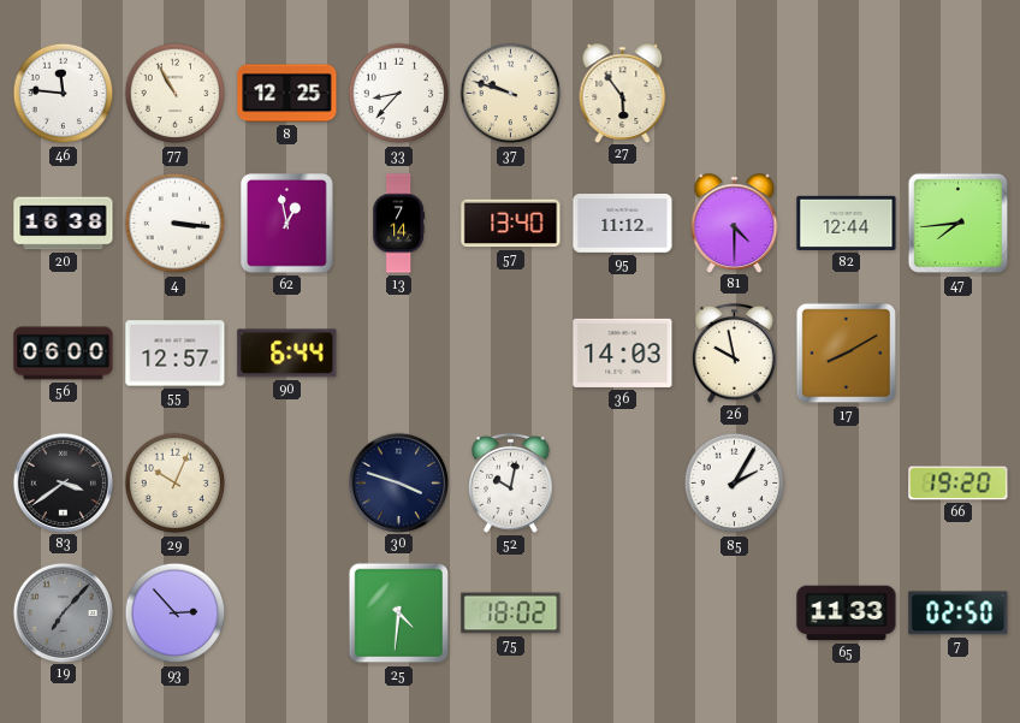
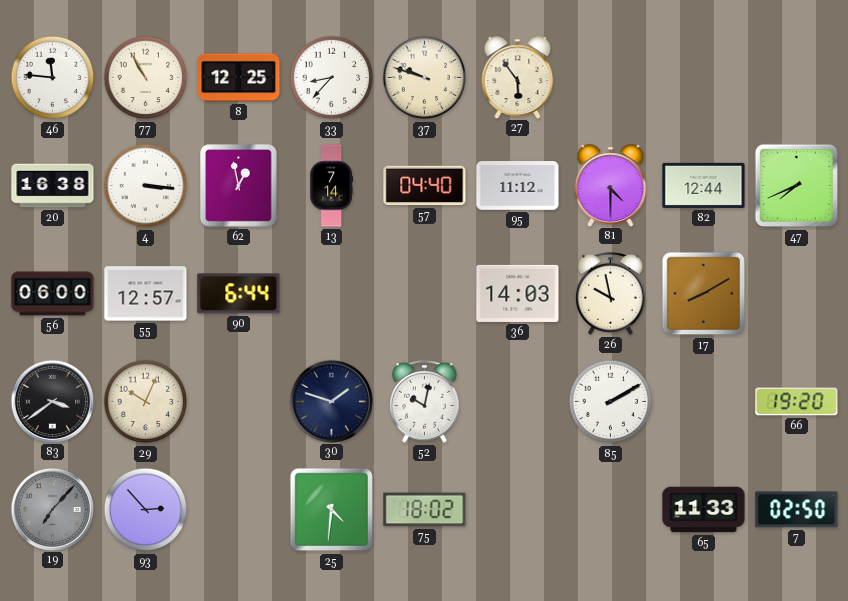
57: 13:40 -> 04:40 (425, 186)
47: 7:44 -> 7:41 (797, 186)
30: 3:48 -> 1:48 (331, 401)
85: 2:05 -> 2:10 (611, 402)
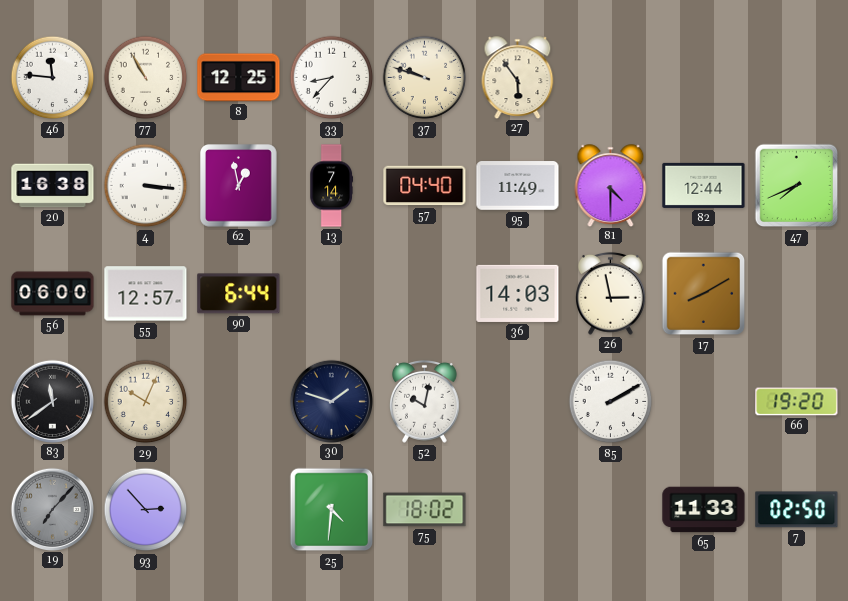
95: 11:12 -> 11:49 (518, 186)
26: 9:58 -> 2:58 (611, 293)
83: 3:39 -> 11:39 (52, 401)
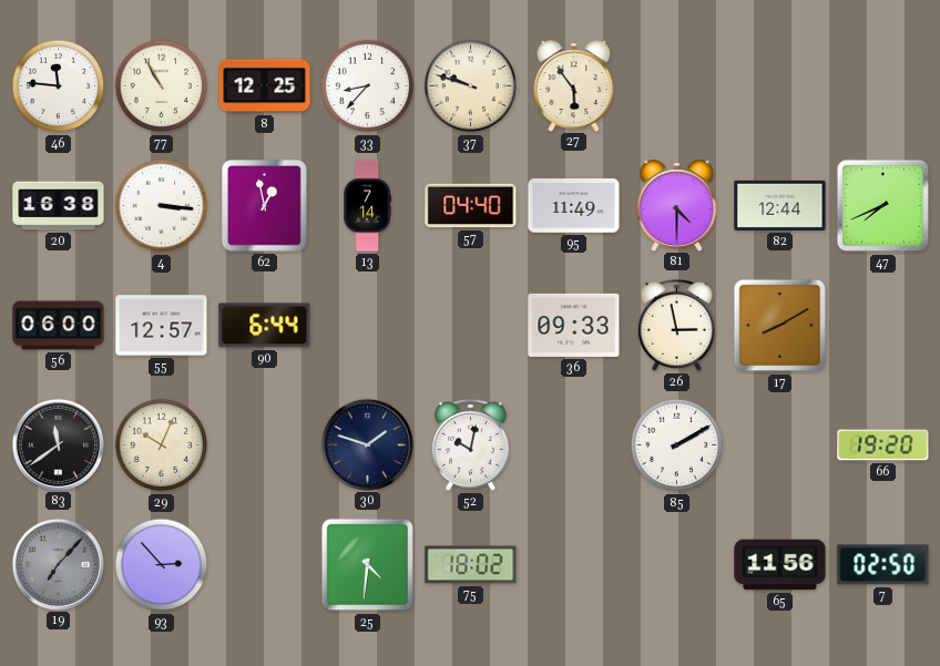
36: 14:03 -> 09:33 (574, 325)
65: 11:33 -> 11:56 (780, 565)
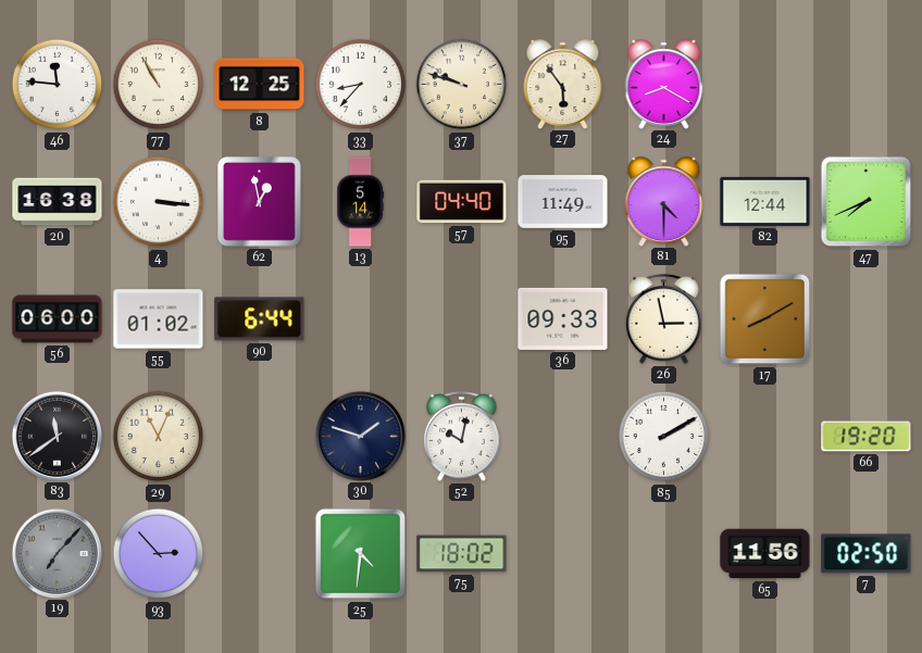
24: none -> 8:20 (664, 84)
13: 7:14 -> 5:14 (360, 202)
55: 12:57 -> 01:02 (159, 319)
29: 10:04 -> 11:04 (159, 437)
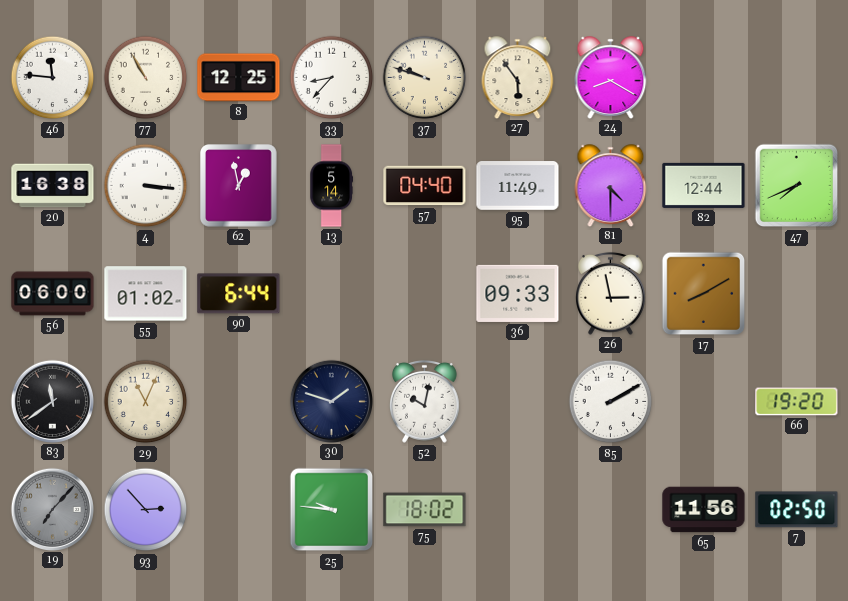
25: 4:31 -> 9:46 (332, 510)
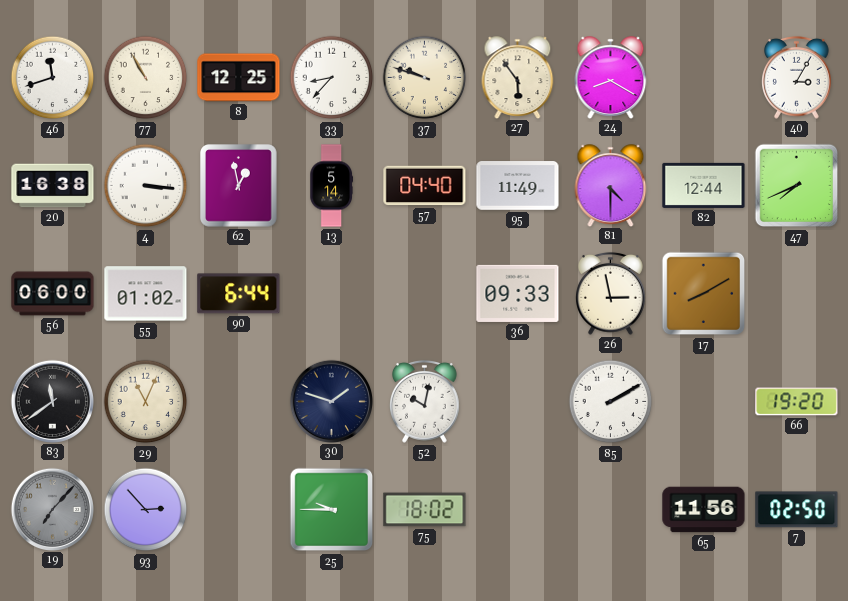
46: 11:46 -> 11:42 (53, 78)
40: none -> 3:05 (797, 77)
25: 9:46 -> 9:45 (332, 510)
